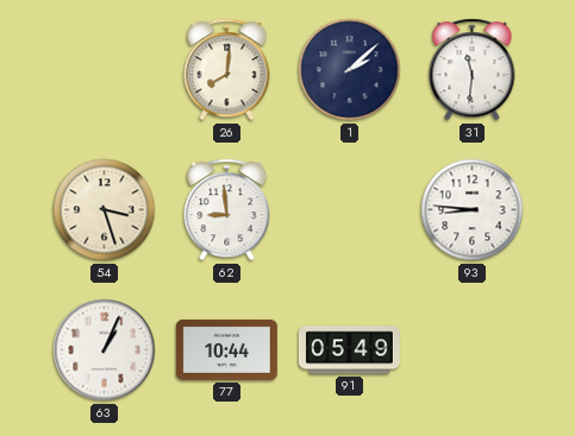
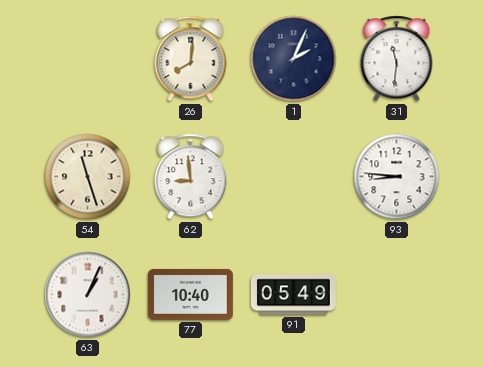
1: 2:08 -> 2:04 (294, 59)
54: 3:27 -> 11:27 (88, 177)
77: 10:44 -> 10:40 (190, 294)
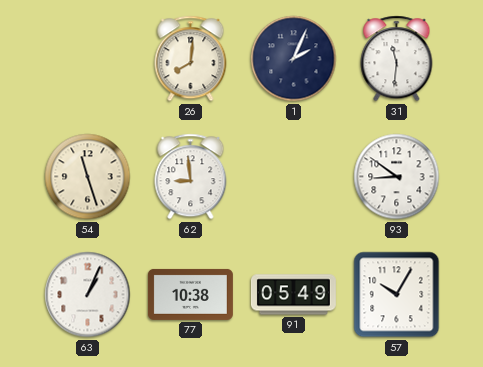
93: 8:46 -> 8:51 (397, 177)
77: 10:40 -> 10:38 (190, 294)
57: none -> 10:05 (397, 295)
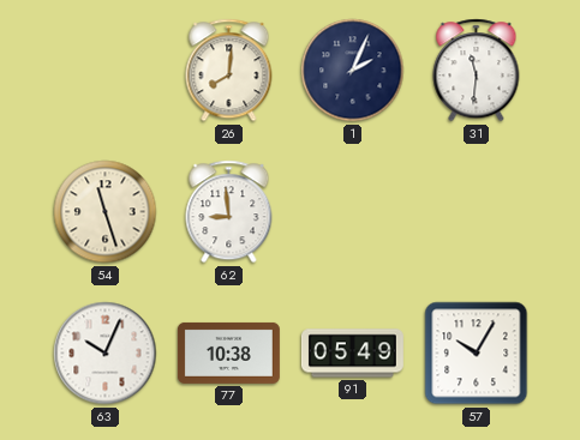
93: 8:51 -> none (397, 177)
63: 1:04 -> 10:04 (106, 354)
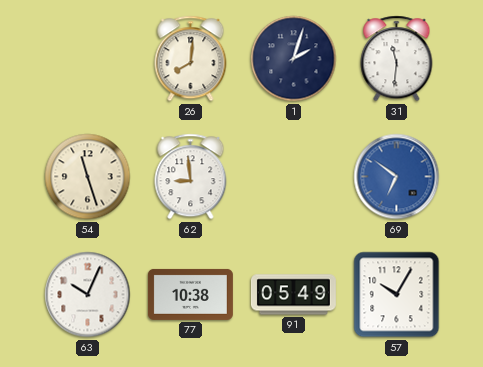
1: 2:04 -> 2:03 (294, 59)
69: none -> 6:51 (397, 177)
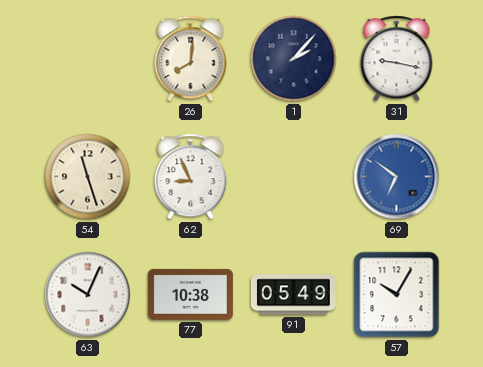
1: 2:03 -> 2:07 (294, 59)
31: 11:31 -> 9:17 (397, 59)
62: 8:59 -> 8:56 (191, 177)
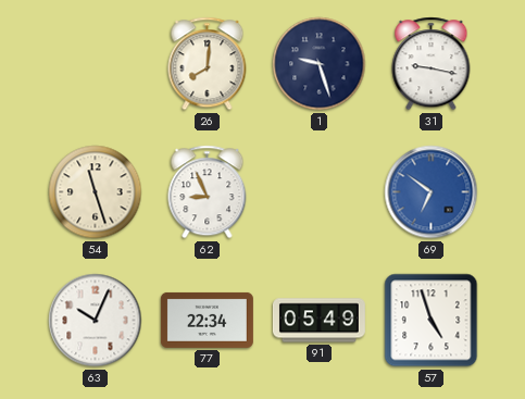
1: 2:07 -> 9:27 (320, 64)
77: 10:38 -> 22:34 (207, 320)
57: 10:05 -> 4:57 (432, 321)
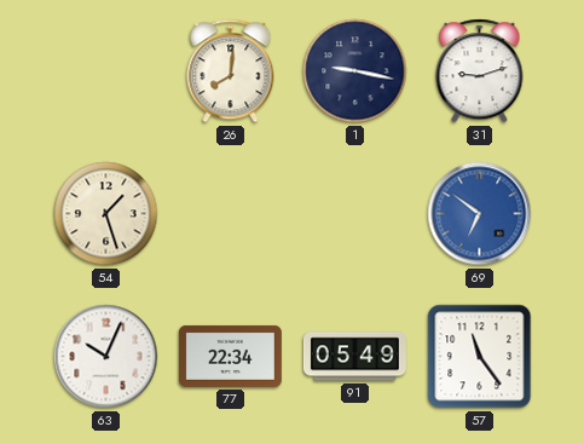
1: 9:27 -> 9:17 (355, 71)
31: 9:17 -> 9:12 (480, 71)
54: 11:27 -> 1:27 (106, 214)
62: 8:56 -> none (208, 192)
57: 4:57 -> 11:24 (480, 357)
